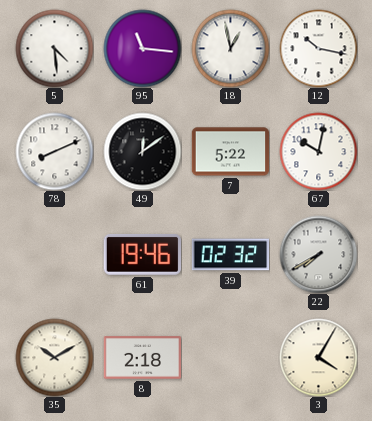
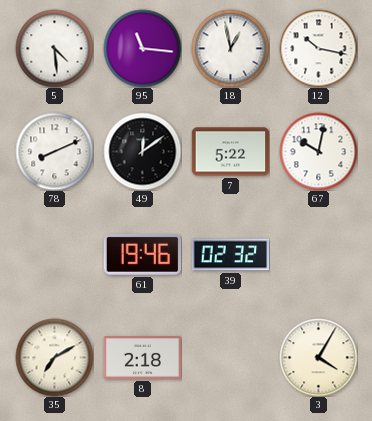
22: 7:40 -> none (318, 254)
35: 10:10 -> 7:10 (54, 357)
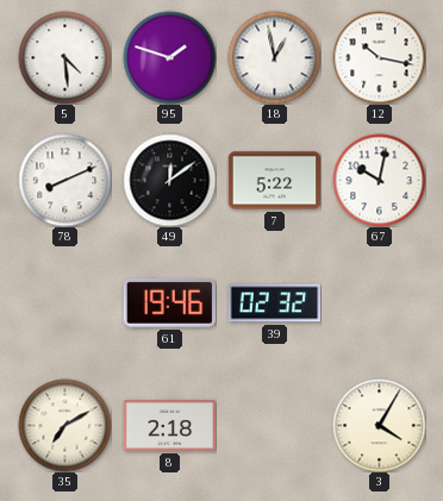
95: 11:16 -> 1:48 (169, 57)
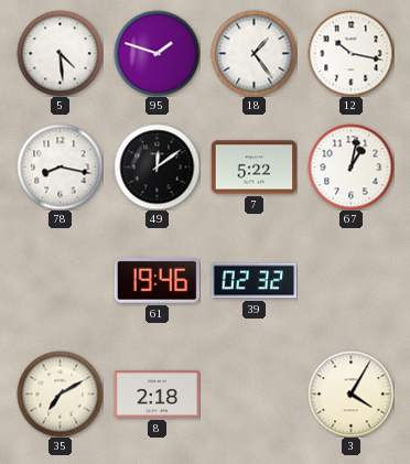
18: 12:58 -> 1:24 (253, 53)
78: 8:11 -> 8:17 (60, 166)
67: 10:02 -> 1:02 (350, 166)
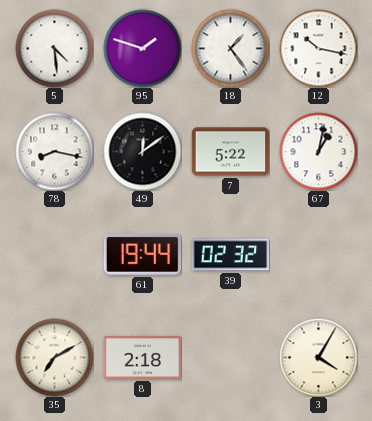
61: 19:46 -> 19:44 (142, 255)
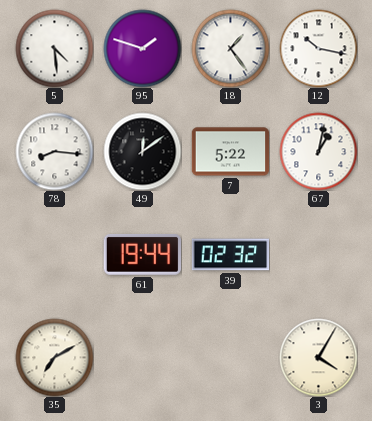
78: 8:17 -> 8:16 (54, 151)
8: 2:18 -> none (142, 358)
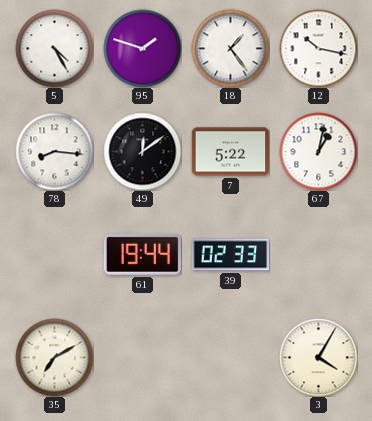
5: 4:29 -> 4:25 (54, 48)
39: 02:32 -> 02:33 (230, 255)
